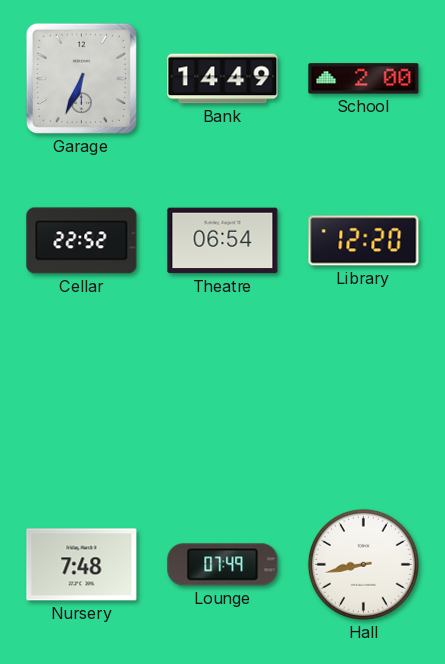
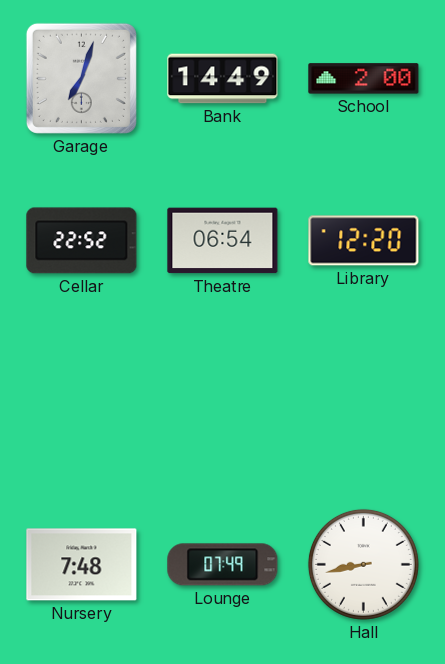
Garage: 6:34 -> 7:03 (81, 78)
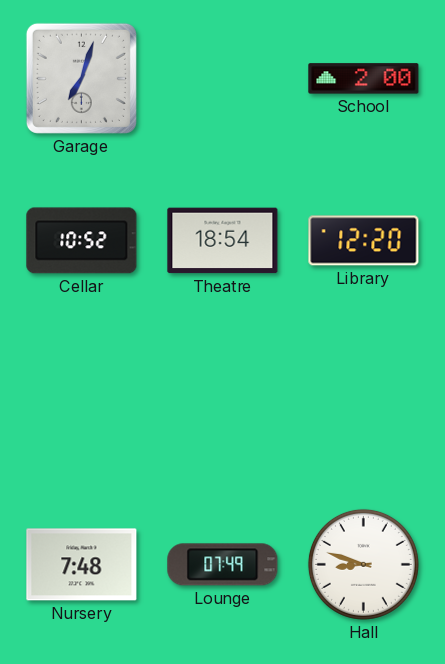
Bank: 14:49 -> none (223, 79)
Cellar: 22:52 -> 10:52 (82, 241)
Theatre: 06:54 -> 18:54 (223, 241)
Hall: 8:43 -> 8:48 (363, 564)
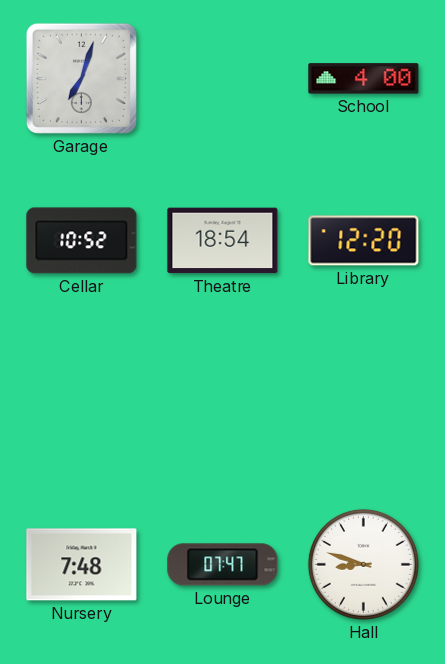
School: 2:00 -> 4:00 (364, 79)
Lounge: 07:49 -> 07:47 (223, 565)
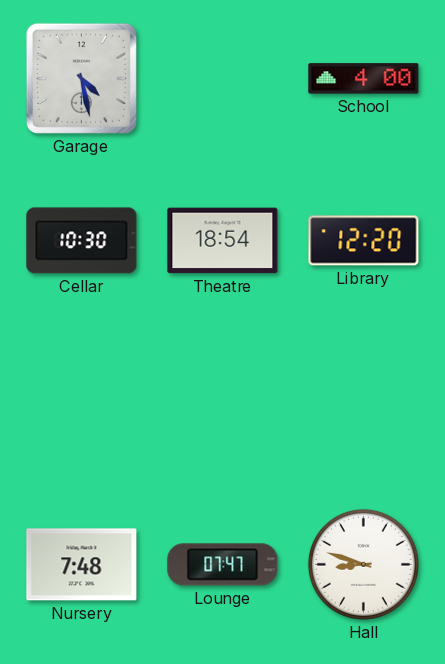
Garage: 7:03 -> 4:28 (81, 78)
Cellar: 10:52 -> 10:30 (82, 241)
